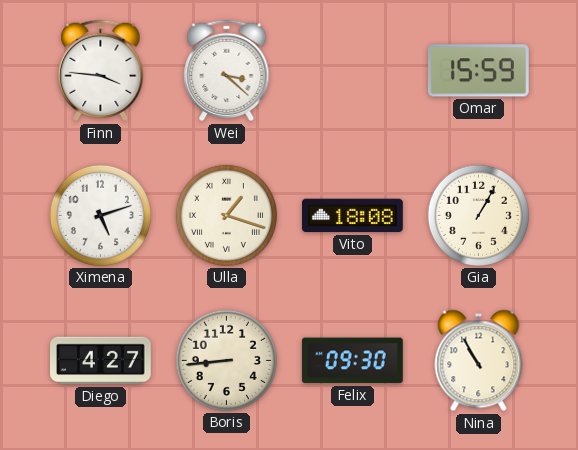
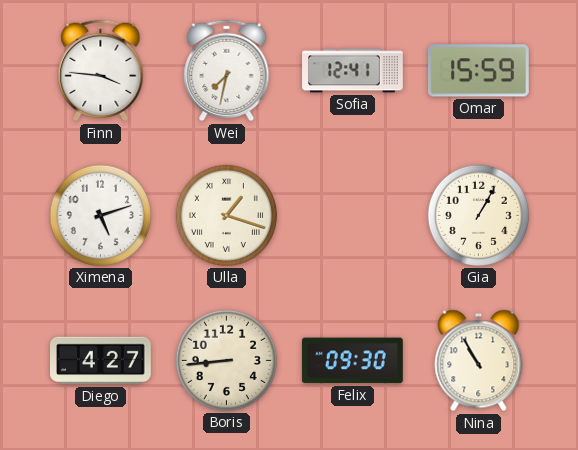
Wei: 3:22 -> 7:32 (227, 71)
Sofia: none -> 12:41 (353, 71)
Vito: 18:08 -> none (353, 216)
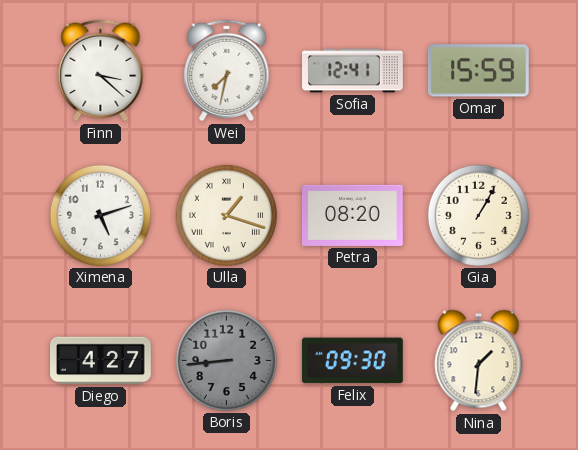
Finn: 3:46 -> 3:22 (101, 71)
Petra: none -> 08:20 (352, 215)
Boris dial: cream -> grey (226, 360)
Nina: 10:55 -> 1:31 (479, 361)
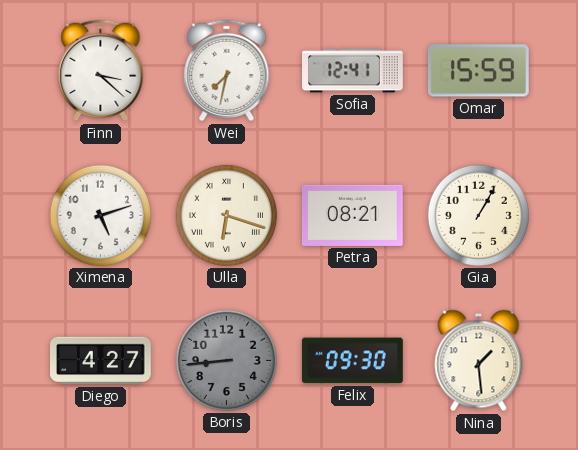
Ulla: 1:18 -> 6:18 (226, 215)
Petra: 08:20 -> 08:21 (352, 215)
Nina: 1:31 -> 1:29 (479, 361)
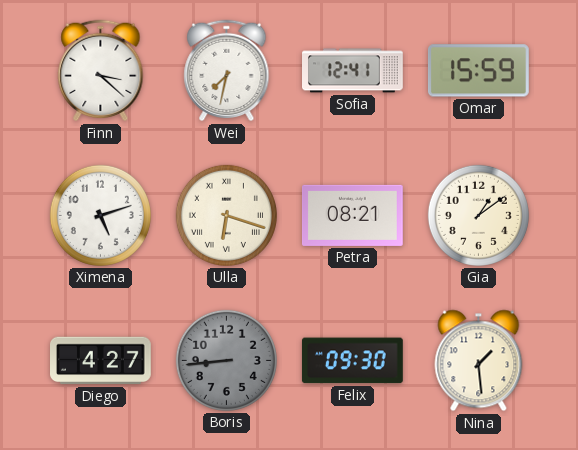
Gia: 1:05 -> 1:09 (478, 215)
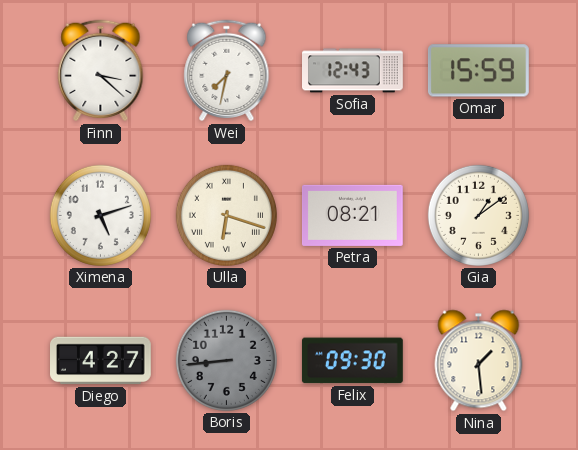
Sofia: 12:41 -> 12:43 (353, 71)
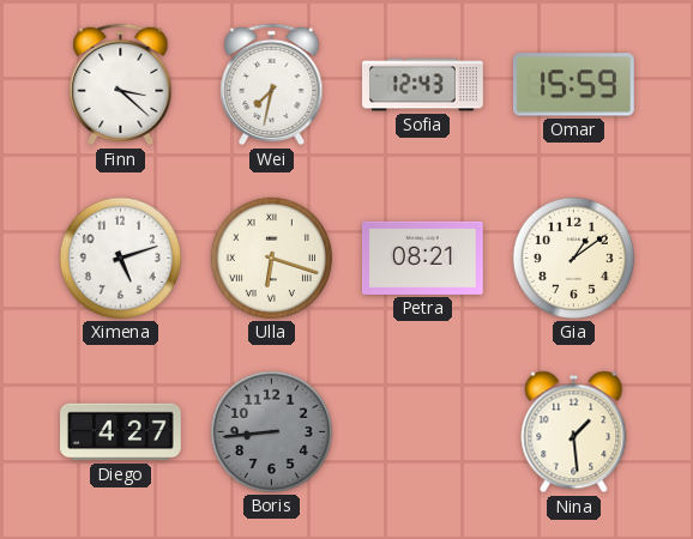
Felix: 09:30 -> none (352, 361)
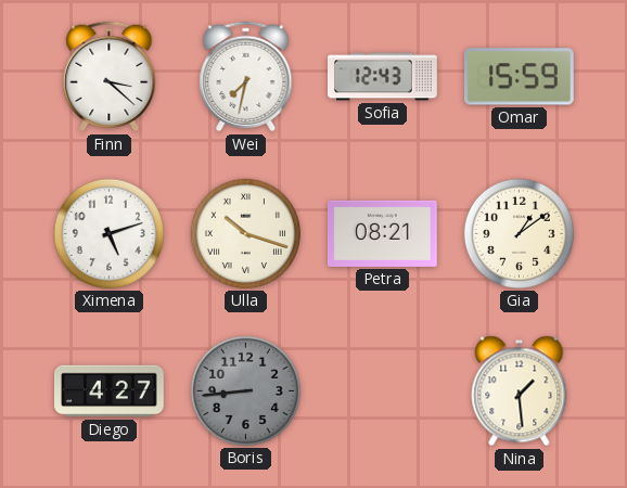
Ulla: 6:18 -> 10:18 (245, 233)
